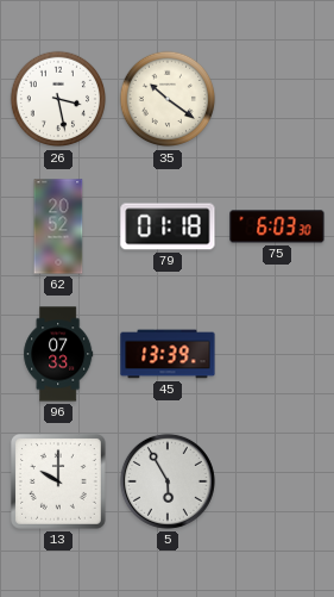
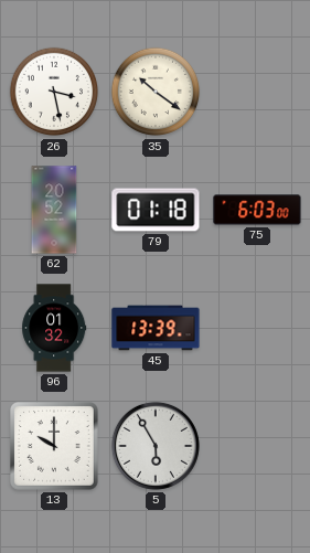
75: 6:03:30 -> 6:03:00 (257, 210)
96: 07:33 -> 01:32 (54, 328)
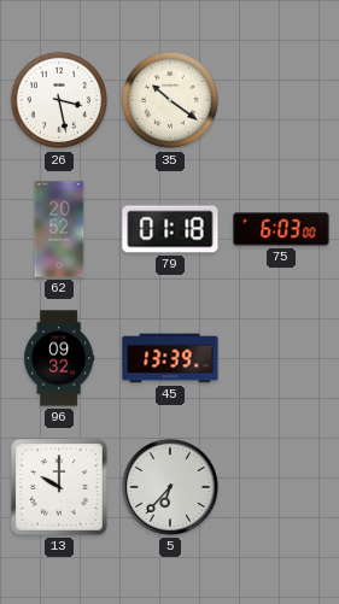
96: 01:32 -> 09:32 (59, 358)
5: 5:55 -> 6:37 (170, 487)
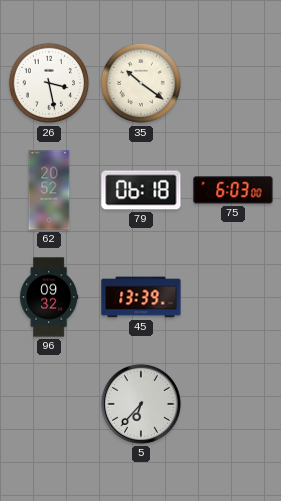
79: 01:18 -> 06:18 (141, 190)
13: 10:00 -> none (60, 488)
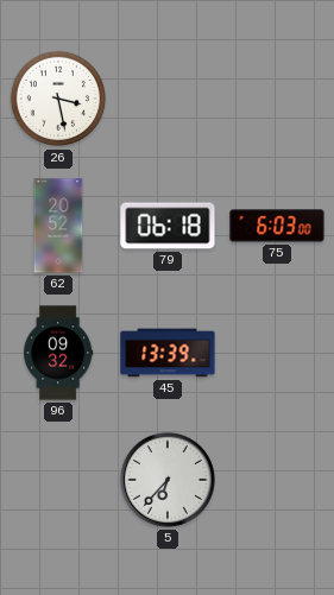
35: 10:21 -> none (141, 83)
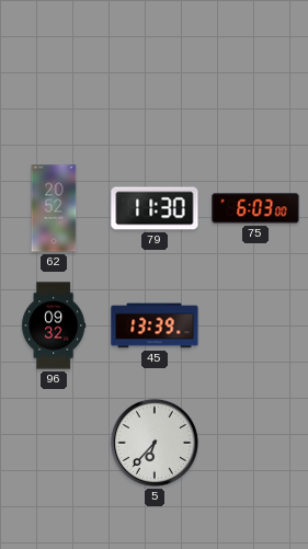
26: 3:28 -> none (58, 99)
79: 06:18 -> 11:30 (155, 208)
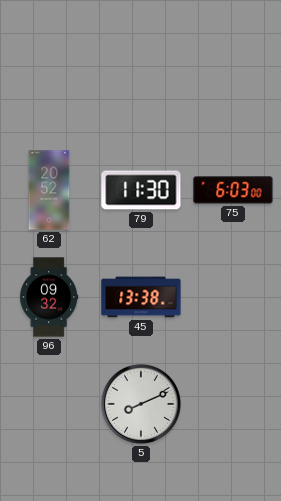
45: 13:39 -> 13:38 (141, 297)
5: 6:37 -> 8:11 (141, 404)
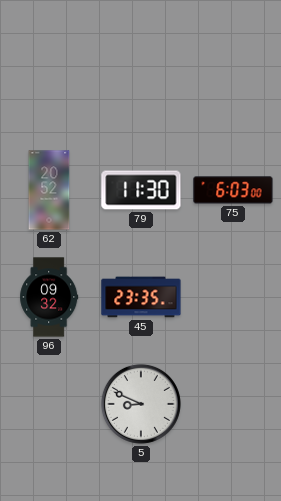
45: 13:38 -> 23:35 (141, 297)
5: 8:11 -> 8:49 (141, 404)
